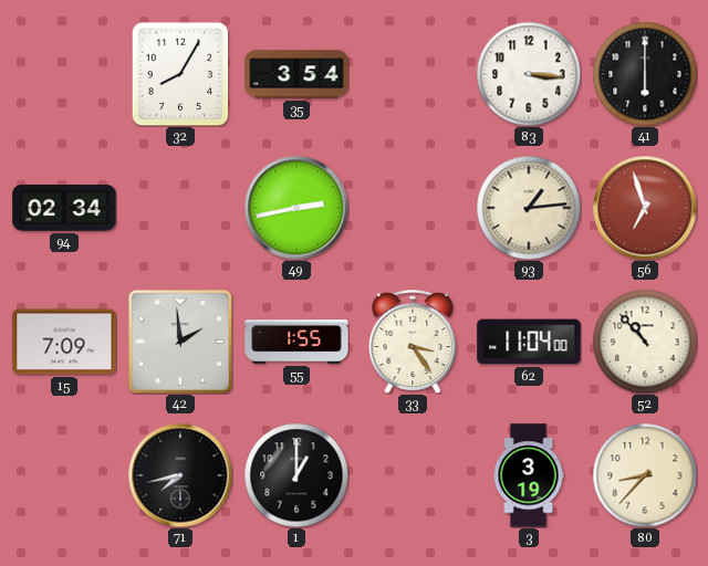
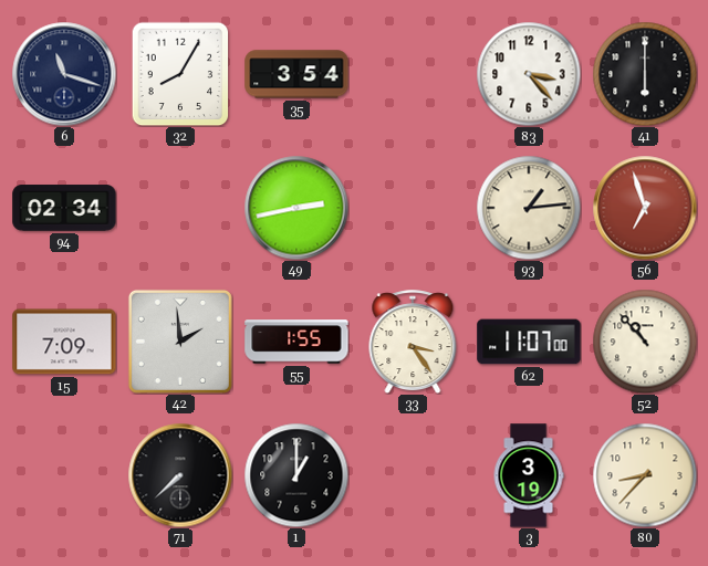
6: none -> 11:18 (64, 74)
83: 3:16 -> 3:23 (529, 74)
62: 11:04 -> 11:07 (529, 342)
71: 7:43 -> 7:38 (180, 475)
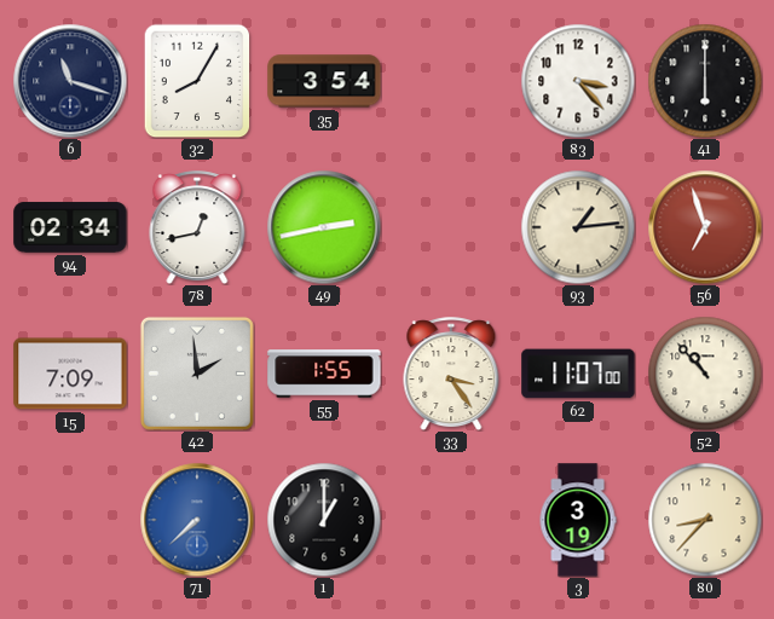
78: none -> 12:43 (197, 227)
71 dial: black -> blue (197, 520)
